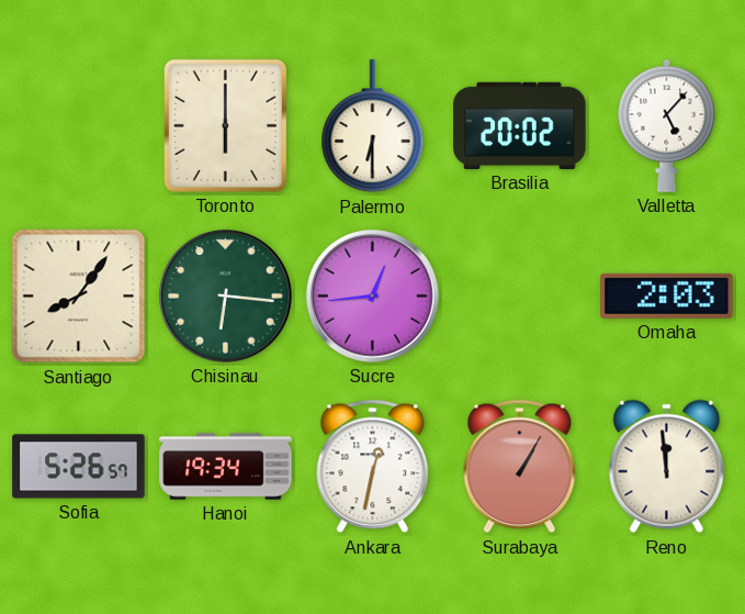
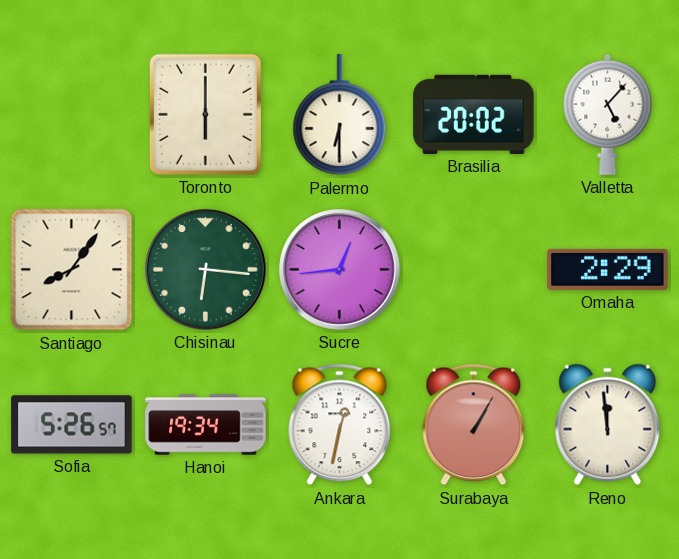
Omaha: 2:03 -> 2:29 (608, 269)
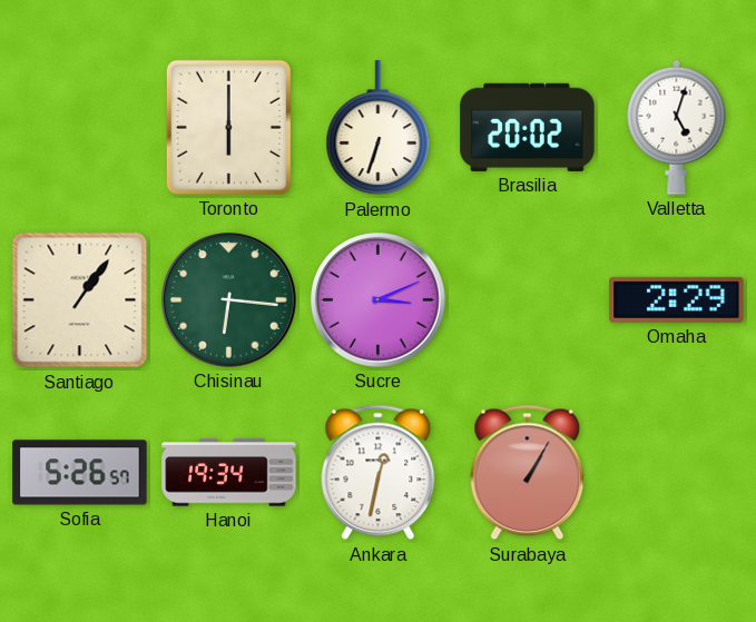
Palermo: 6:30 -> 6:33 (379, 128)
Valletta: 5:07 -> 5:03 (677, 127)
Santiago: 8:06 -> 1:06 (80, 300)
Sucre: 12:44 -> 3:11 (379, 300)
Reno: 11:59 -> none (608, 425)
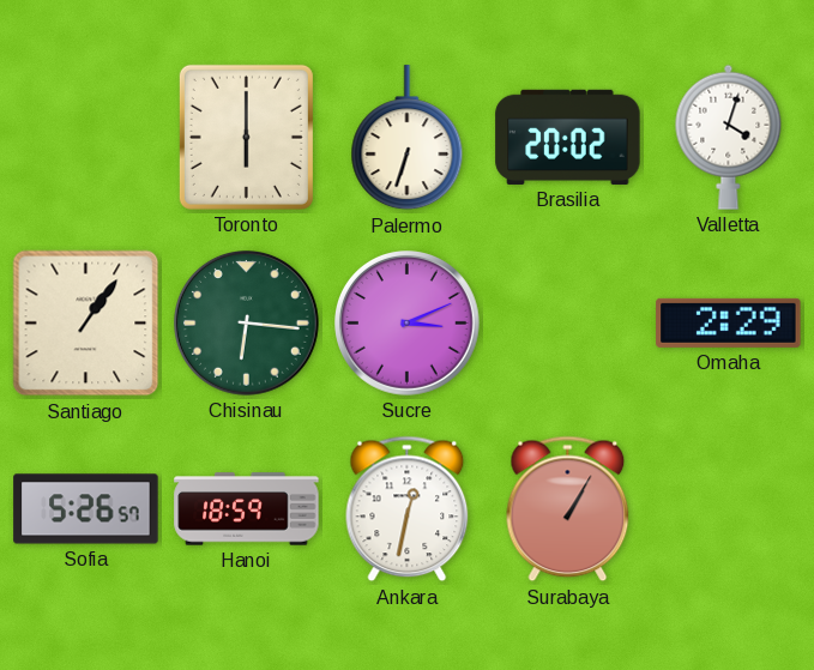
Valletta: 5:03 -> 4:03 (729, 137)
Hanoi: 19:34 -> 18:59 (247, 509)
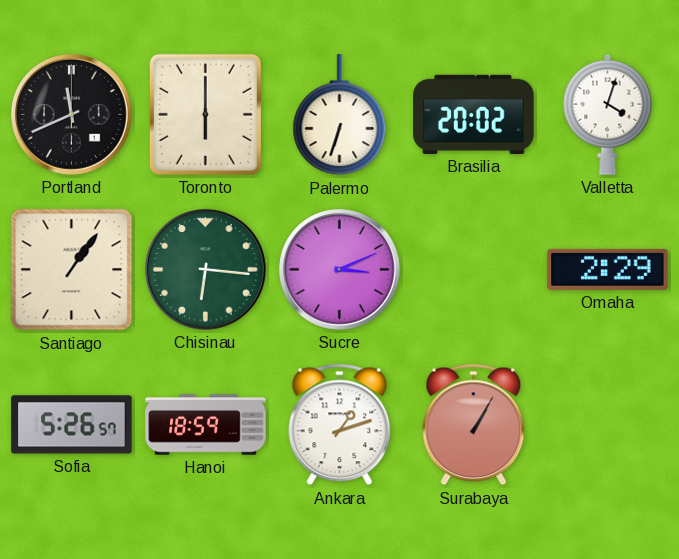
Portland: none -> 11:41 (72, 115)
Ankara: 12:32 -> 1:12 (340, 425)
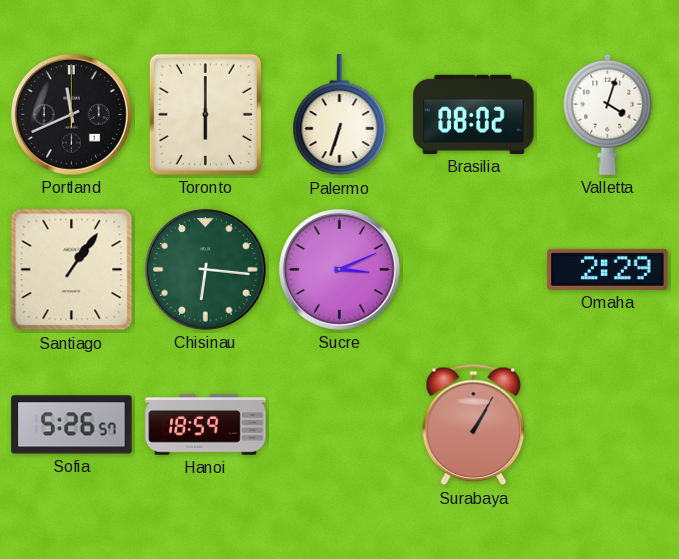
Brasilia: 20:02 -> 08:02 (474, 114)
Ankara: 1:12 -> none (340, 425)
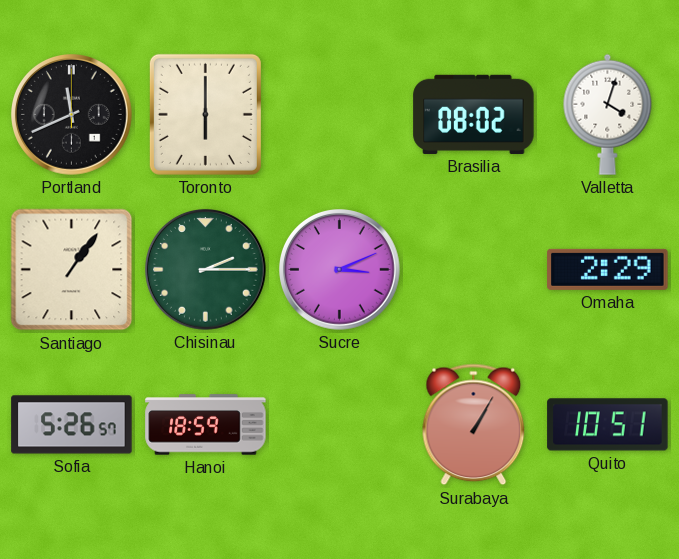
Palermo: 6:33 -> none (340, 115)
Chisinau: 6:16 -> 2:15 (206, 270)
Quito: none -> 10:51 (608, 425)
